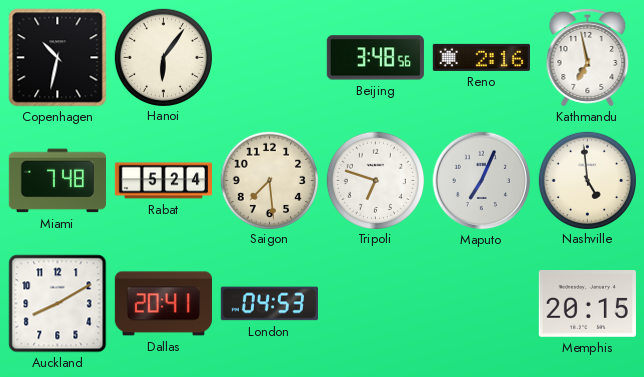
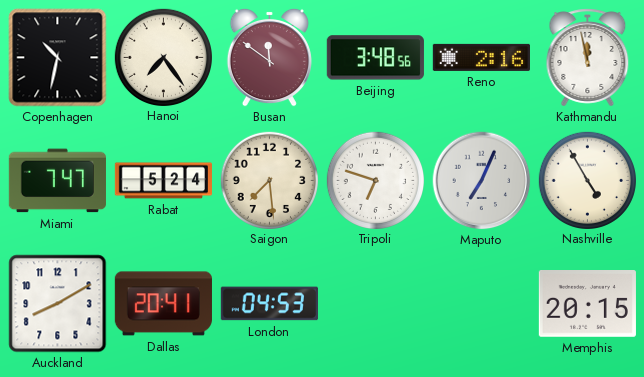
Hanoi: 6:06 -> 7:24 (163, 57)
Busan: none -> 11:51 (269, 57)
Kathmandu: 6:58 -> 11:58 (588, 58)
Miami: 7:48 -> 7:47 (57, 181)
Nashville: 4:59 -> 4:55 (587, 180)
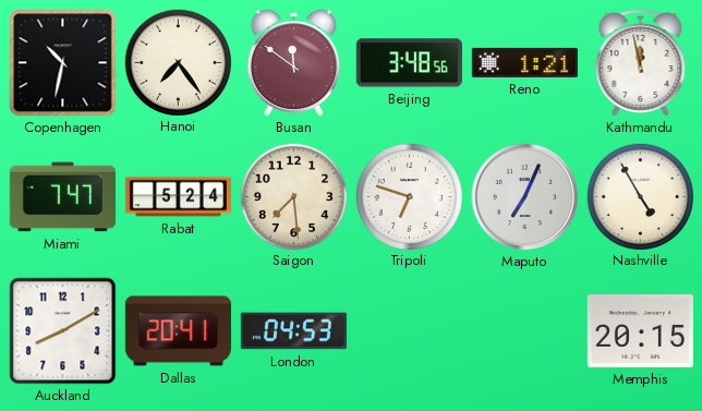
Reno: 2:16 -> 1:21 (524, 62)
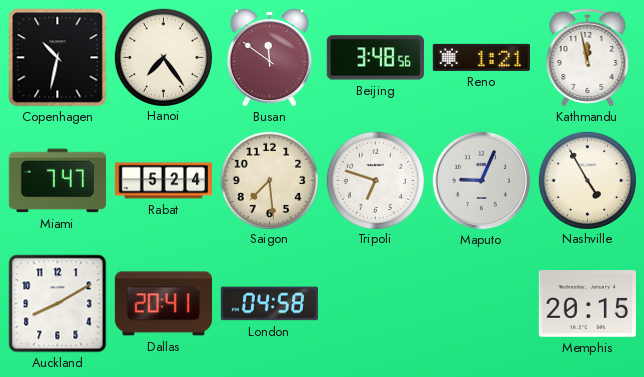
Maputo: 7:04 -> 9:04 (482, 181)
London: 04:53 -> 04:58 (269, 304)
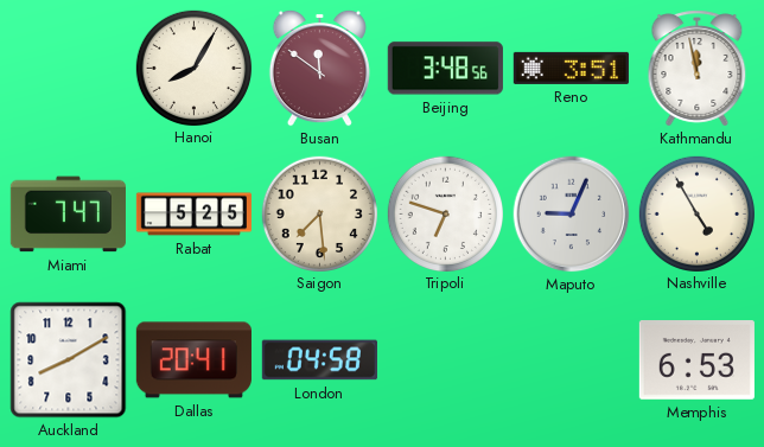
Copenhagen: 10:32 -> none (58, 58)
Hanoi: 7:24 -> 8:05 (193, 68)
Reno: 1:21 -> 3:51 (571, 68)
Rabat: 5:24 -> 5:25 (193, 215)
Memphis: 20:15 -> 6:53 (696, 360)
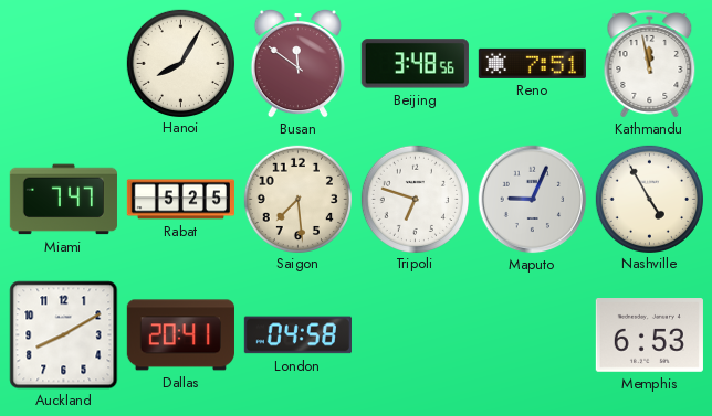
Reno: 3:51 -> 7:51 (532, 63)
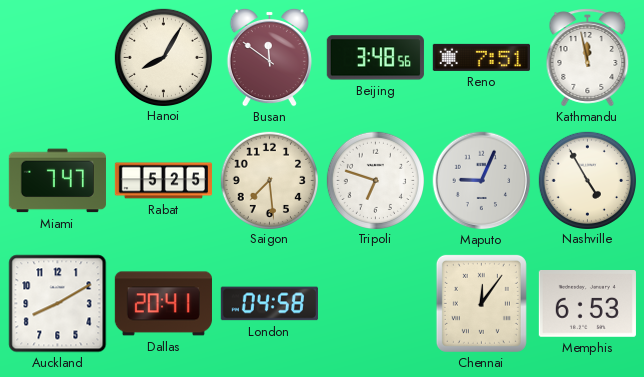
Chennai: none -> 12:06 (481, 303)
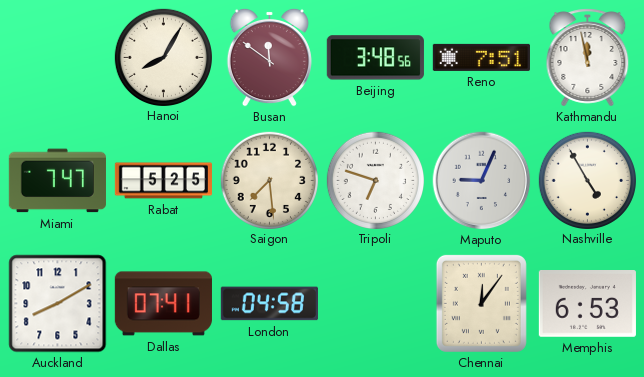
Dallas: 20:41 -> 07:41 (163, 304)
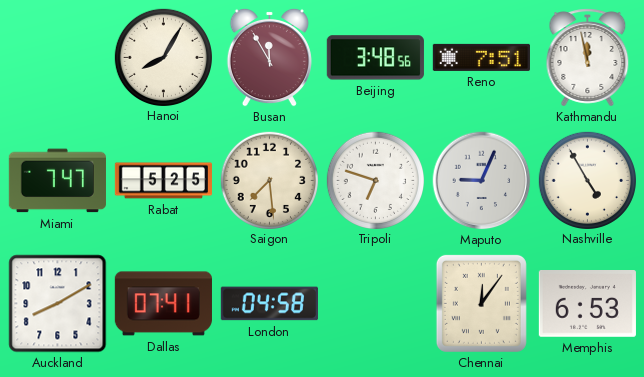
Busan: 11:51 -> 11:55 (269, 57)
